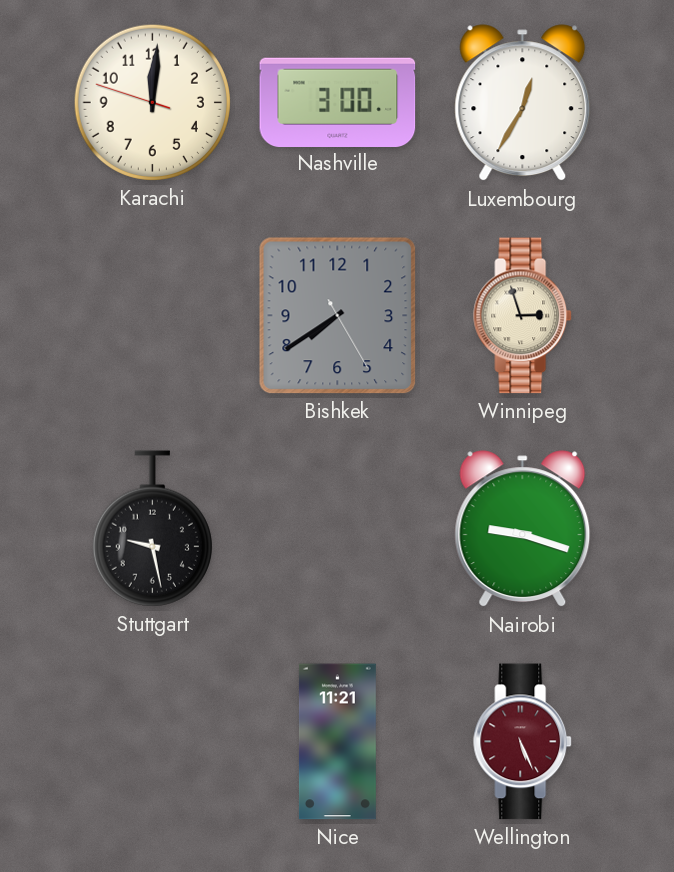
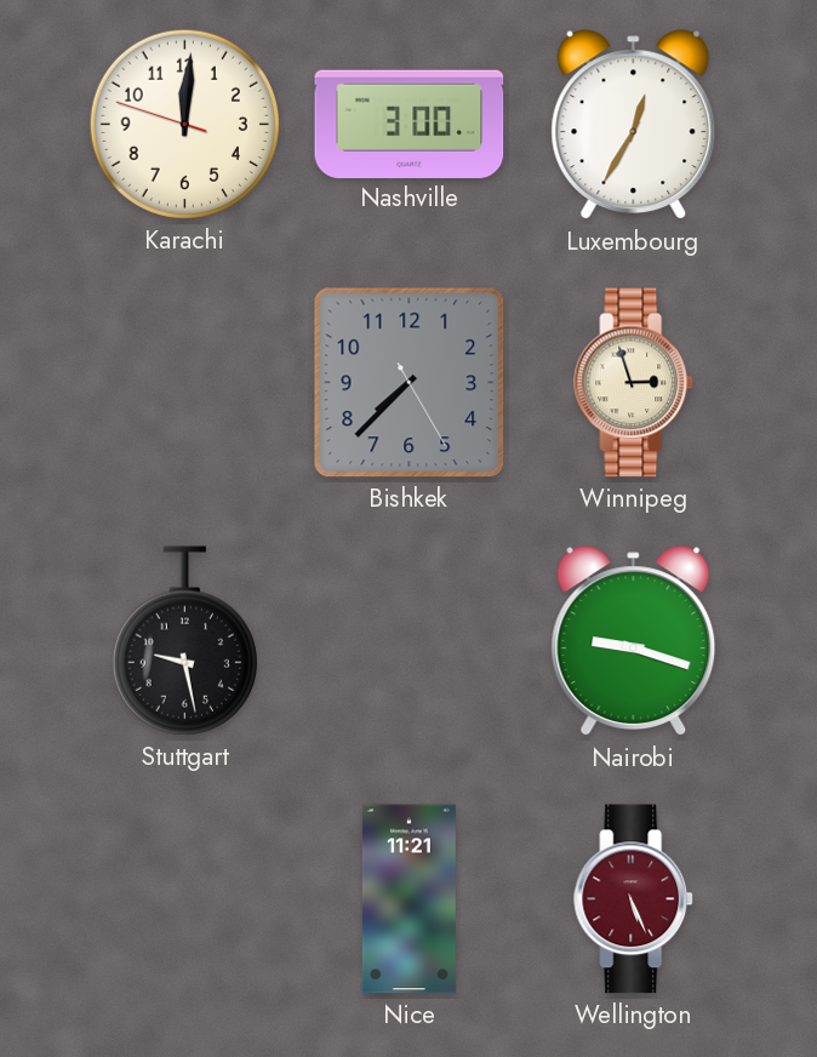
Bishkek: 7:39 -> 7:37 (410, 383)
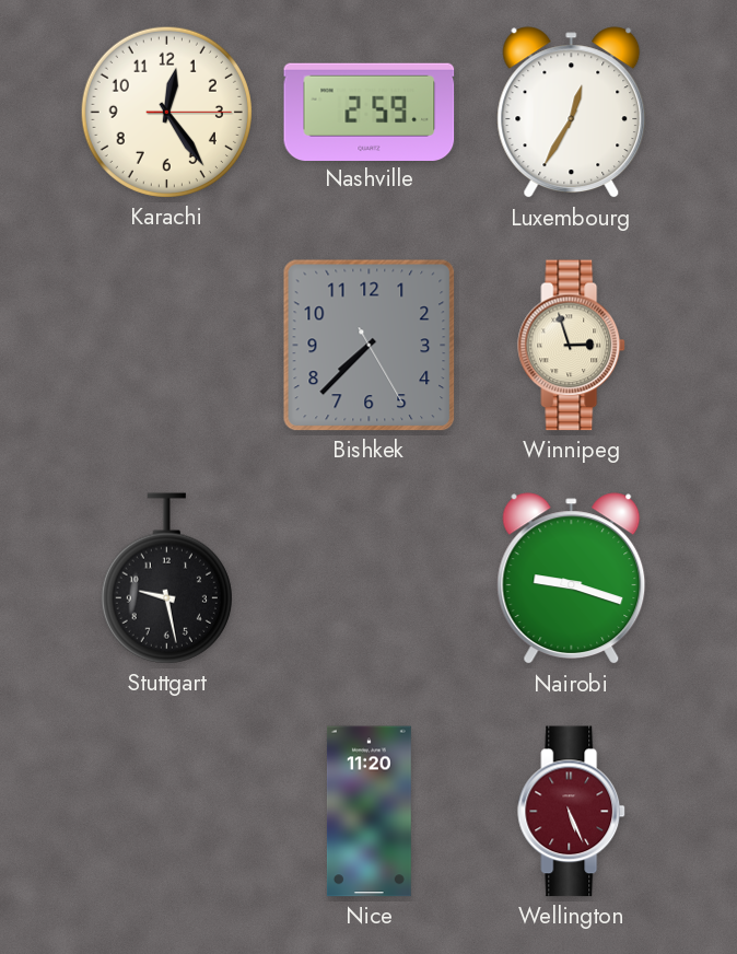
Karachi: 12:00 -> 12:24 (166, 112)
Nashville: 3:00 -> 2:59 (370, 112)
Nice: 11:21 -> 11:20 (368, 812)
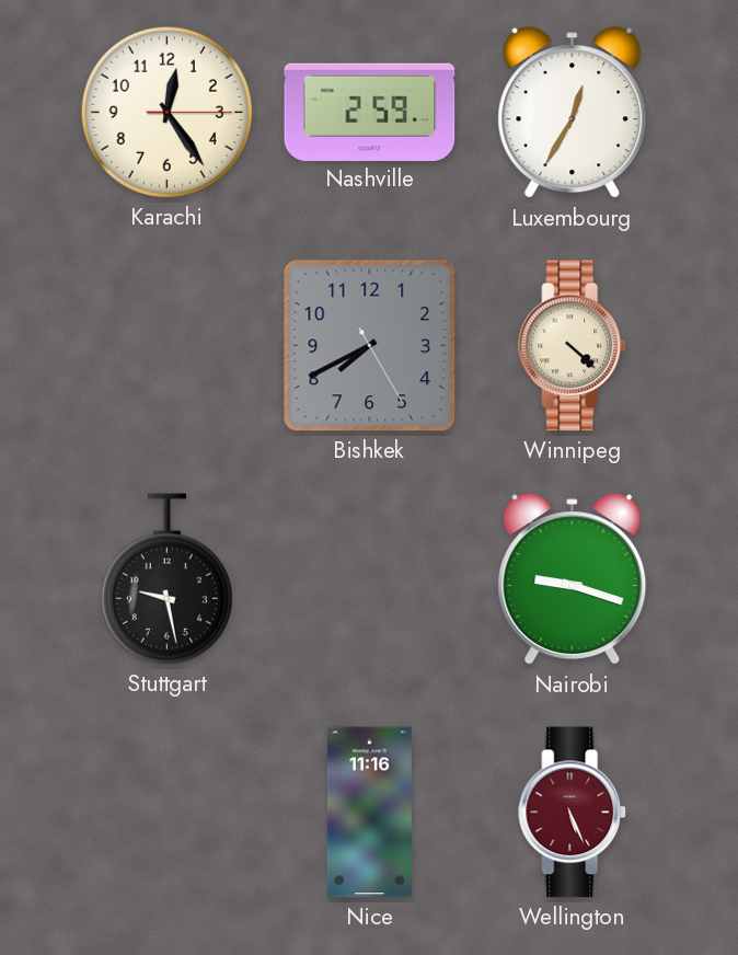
Bishkek: 7:37 -> 7:40 (370, 346)
Winnipeg: 2:57 -> 4:22 (573, 346)
Nice: 11:20 -> 11:16 (369, 813)
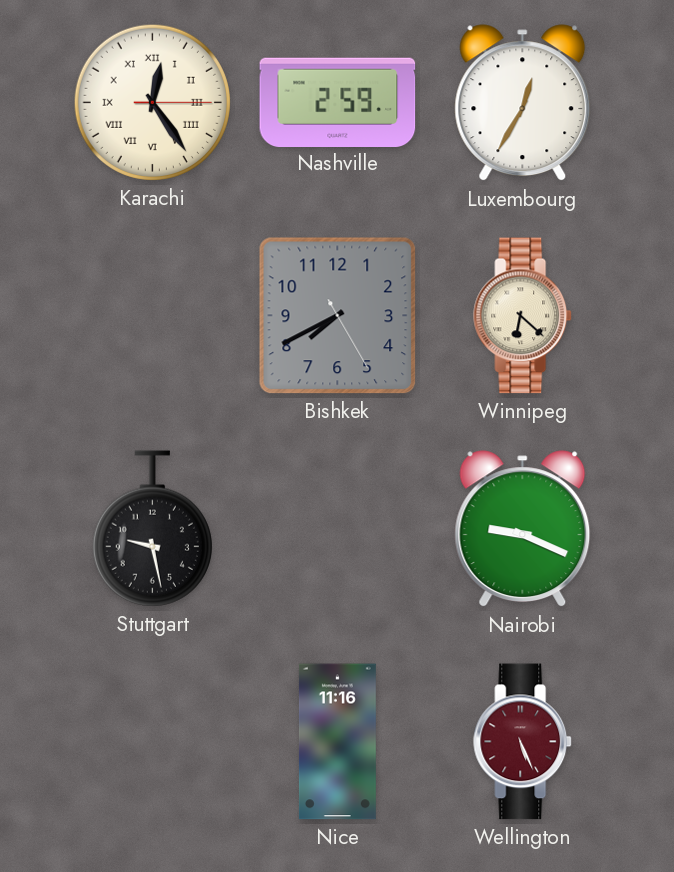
Karachi numerals: Arabic -> Roman (152, 102)
Winnipeg: 4:22 -> 6:22 (523, 316)
Nairobi: 9:18 -> 9:19 (523, 529)
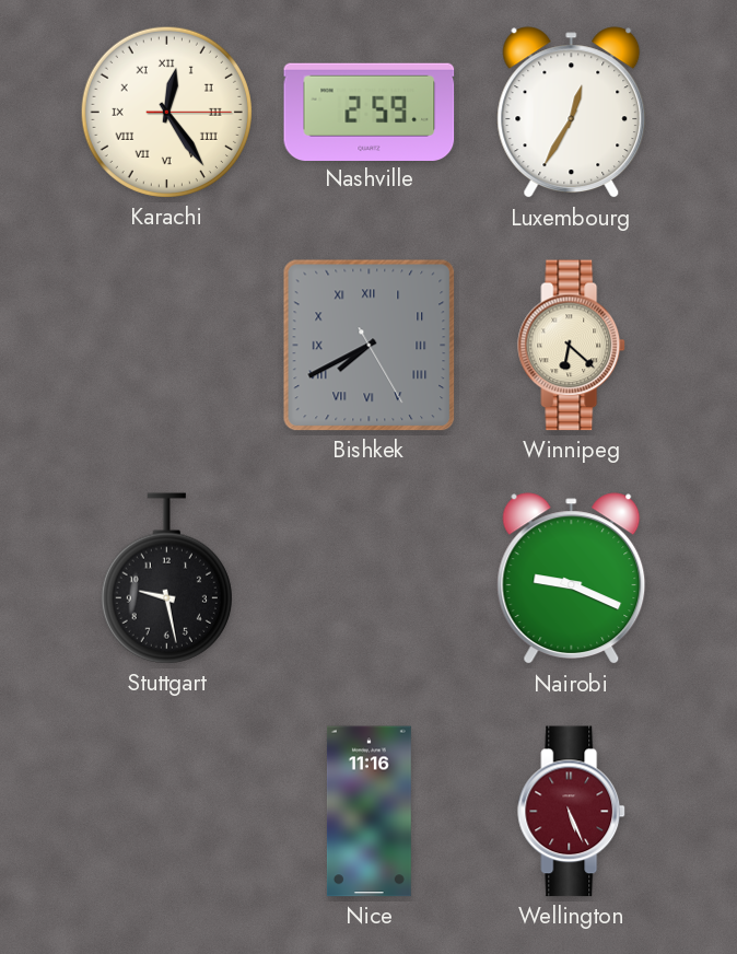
Bishkek numerals: Arabic -> Roman (370, 346)
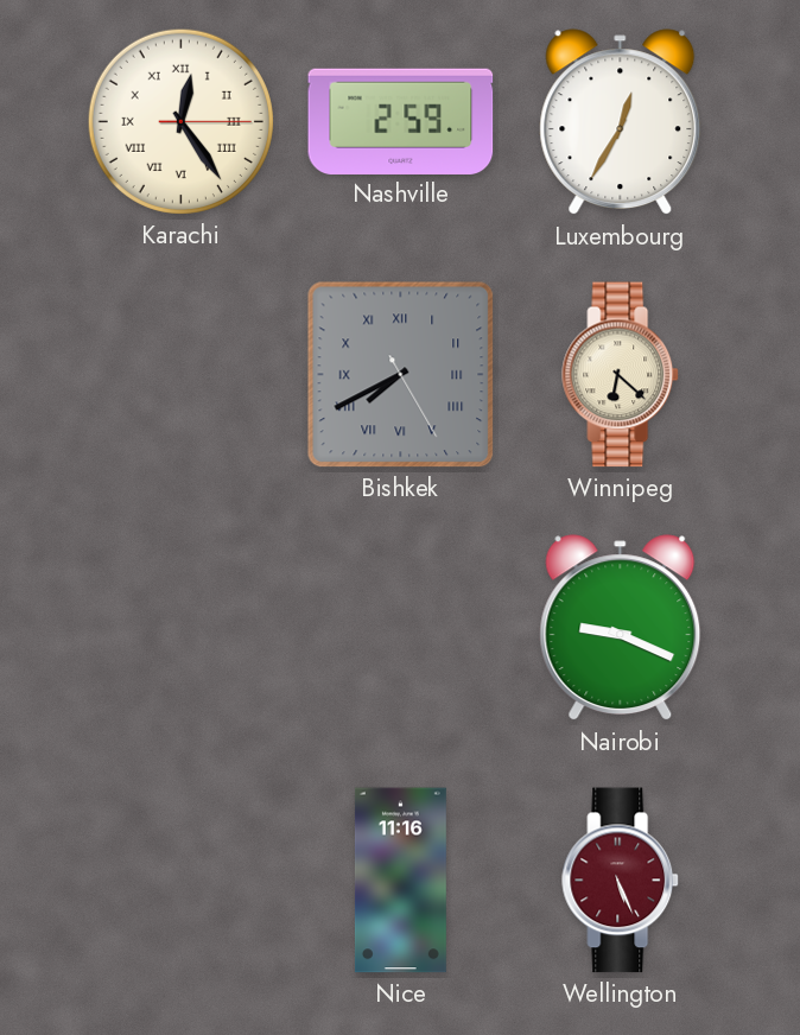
Stuttgart: 9:28 -> none (166, 579)
